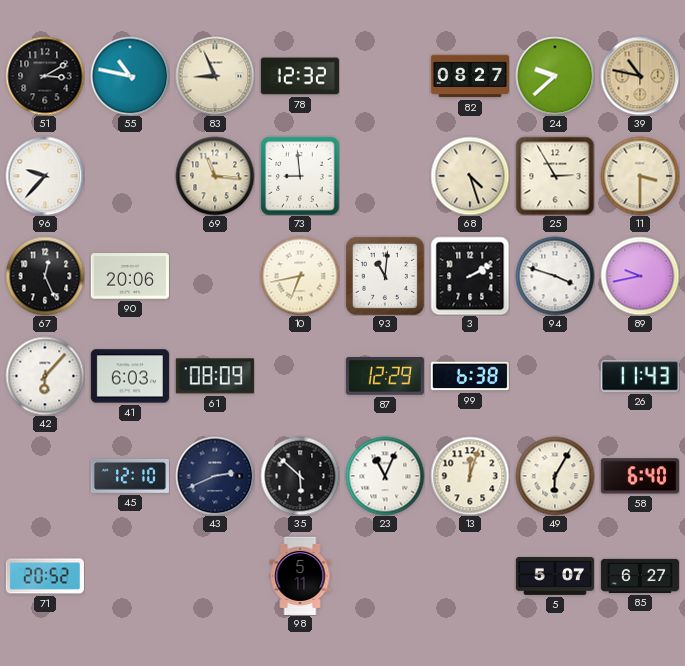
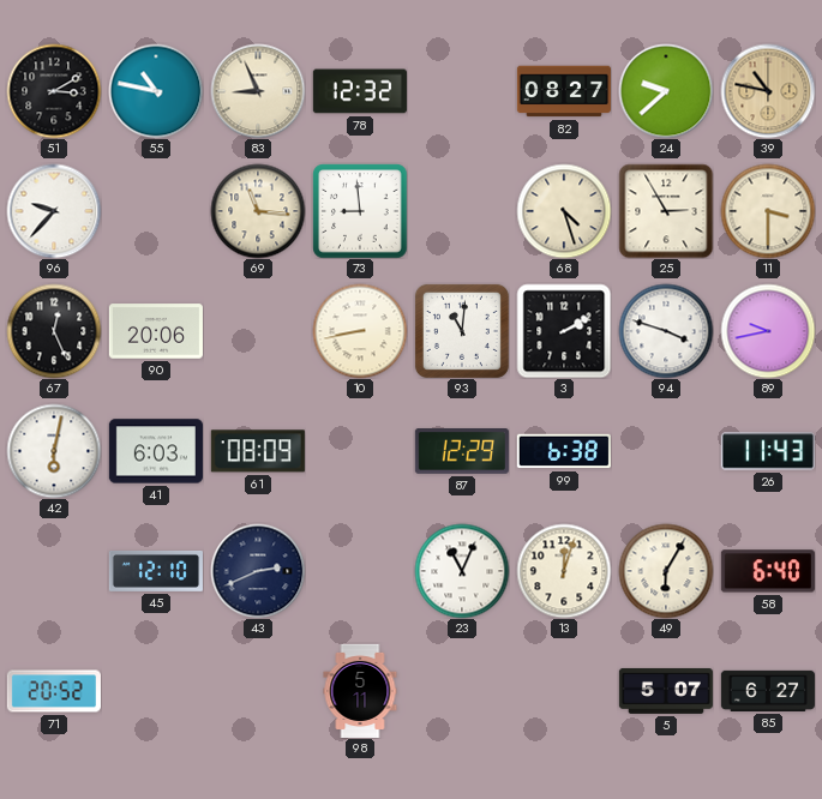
10: 6:43 -> 8:43 (360, 331)
42: 6:07 -> 6:02 (54, 451)
35: 5:52 -> none (300, 476)
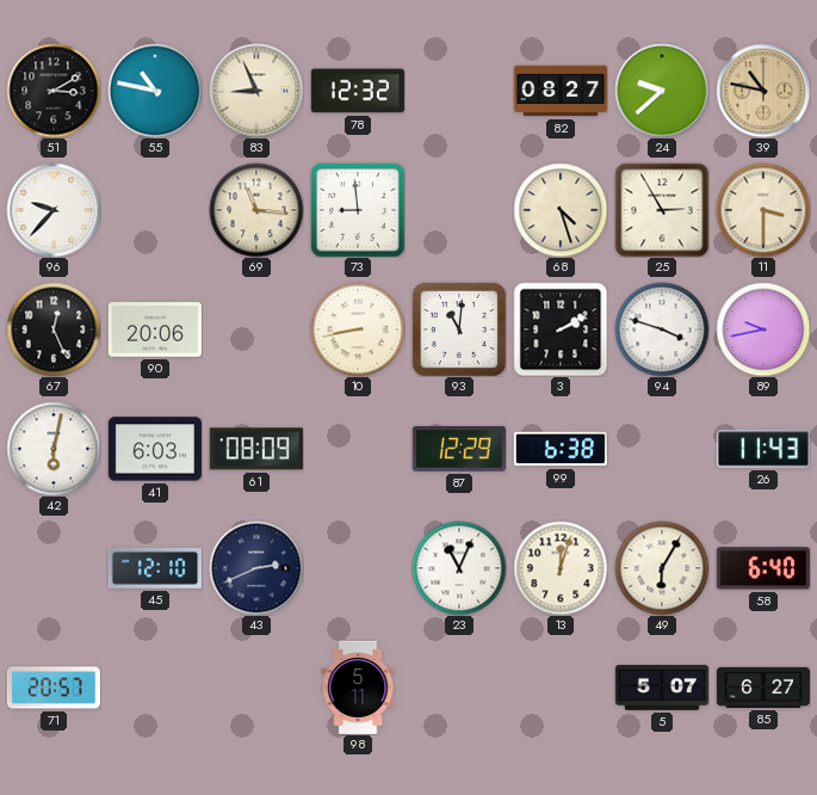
71: 20:52 -> 20:57 (54, 688)
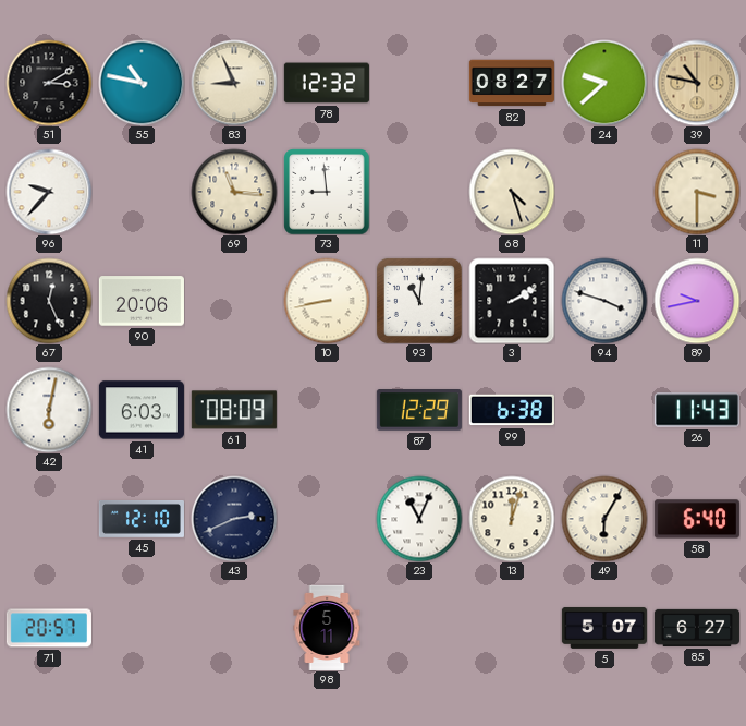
25: 2:55 -> none (662, 210)
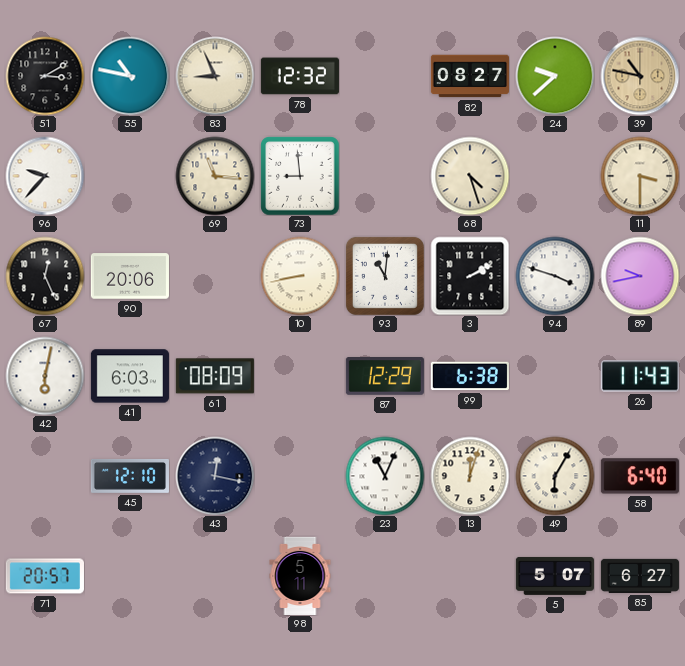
43: 2:41 -> 12:17 (215, 476)
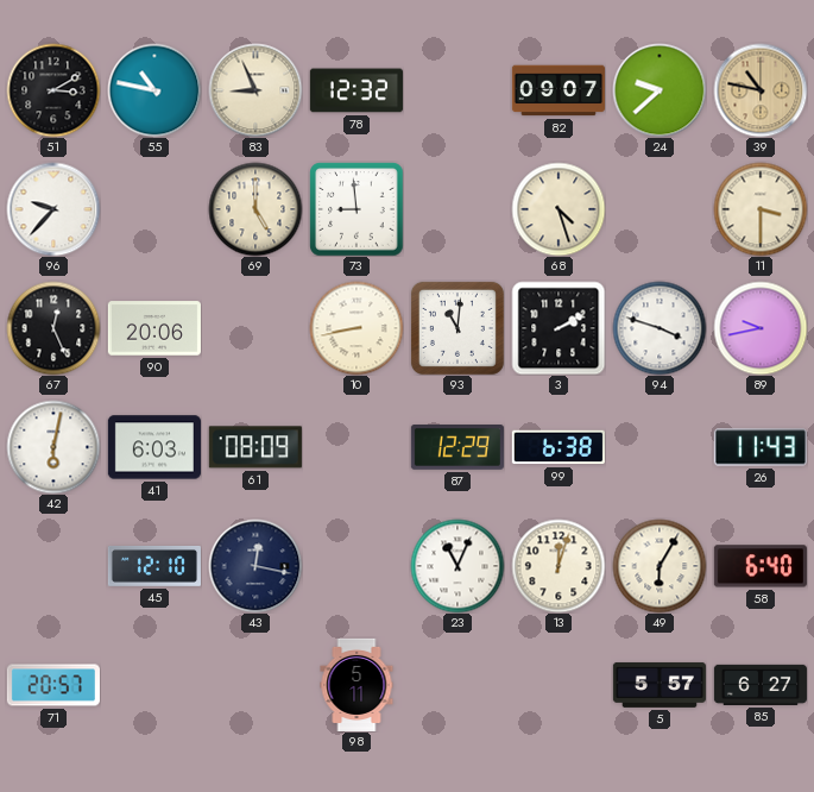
82: 08:27 -> 09:07 (559, 90)
69: 11:16 -> 5:00 (255, 209)
5: 5:07 -> 5:57 (660, 685)
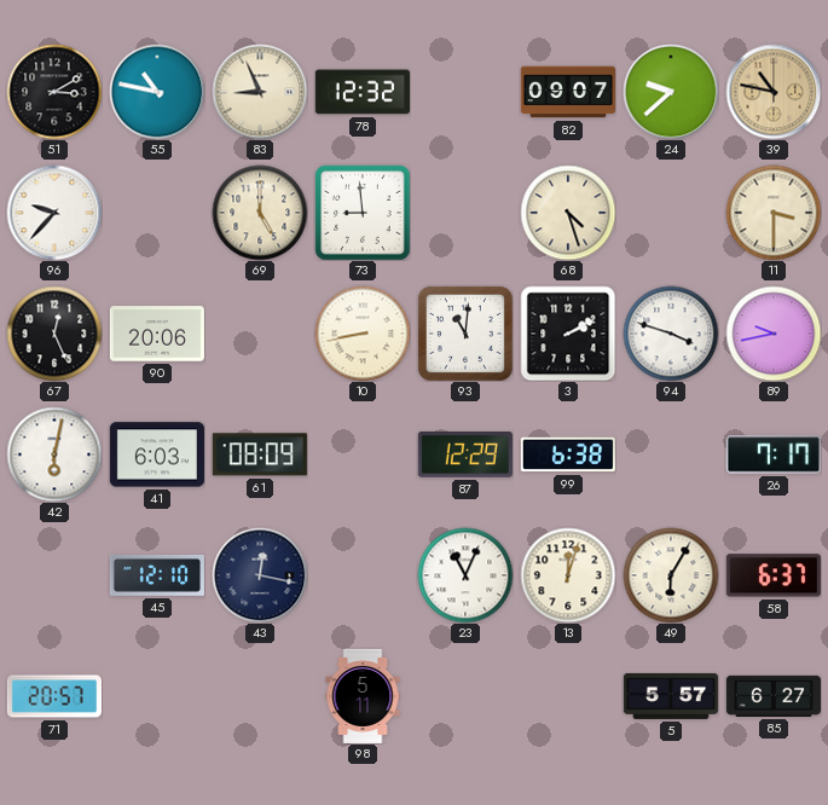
26: 11:43 -> 7:17 (774, 454)
58: 6:40 -> 6:37 (774, 575)
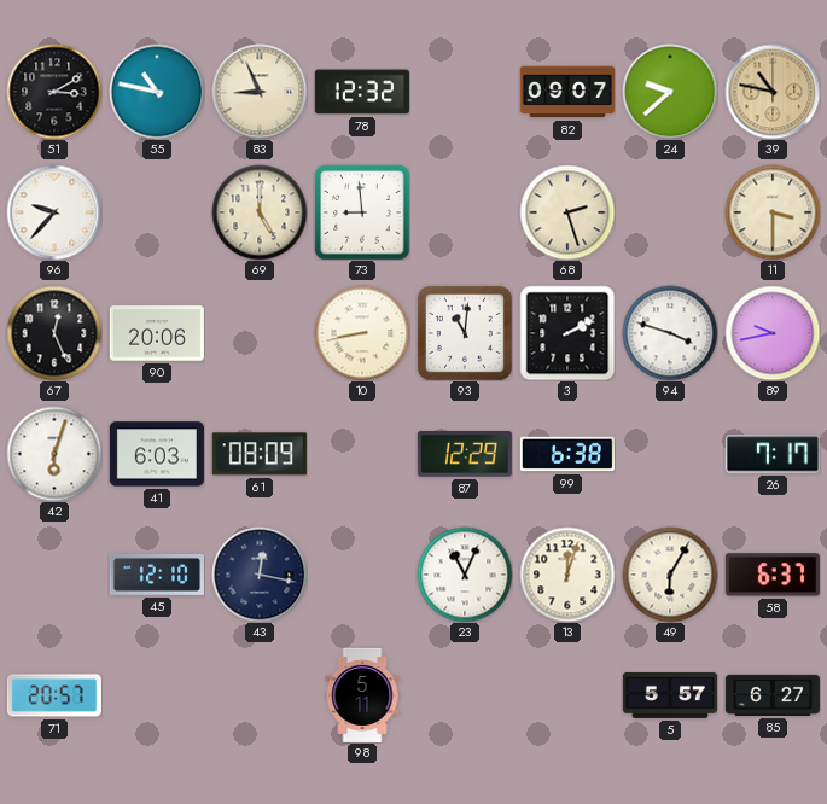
68: 4:27 -> 2:27 (567, 212)
42: 6:02 -> 6:03 (54, 454)
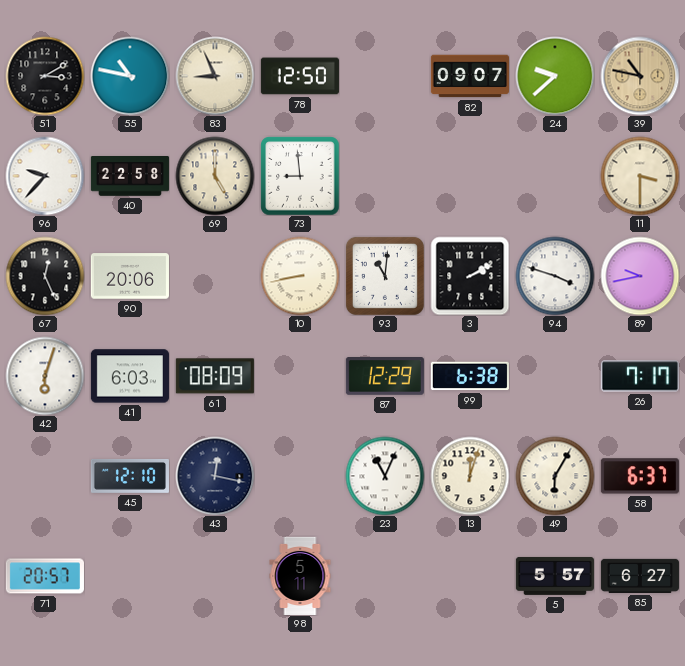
78: 12:32 -> 12:50 (300, 76)
40: none -> 22:58 (130, 176)
68: 2:27 -> none (567, 212)
